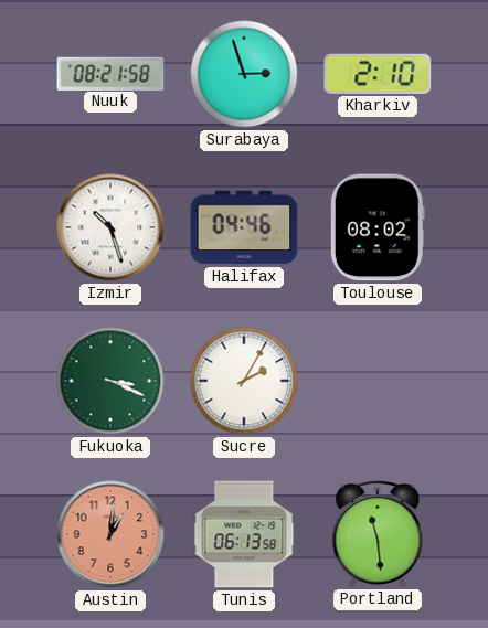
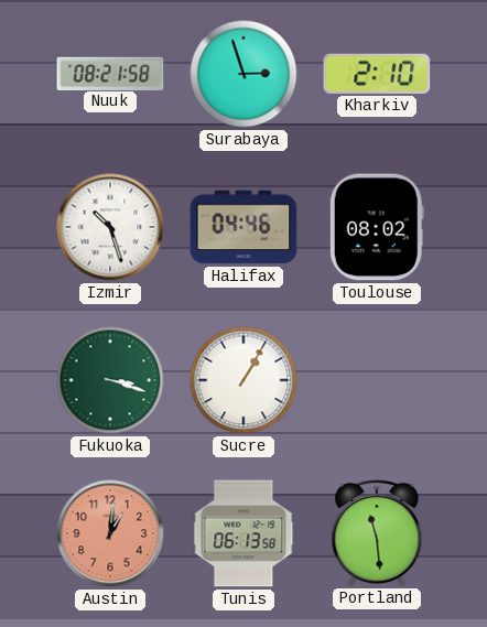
Fukuoka: 3:19 -> 3:18 (110, 380)
Sucre: 2:05 -> 1:05 (244, 380)
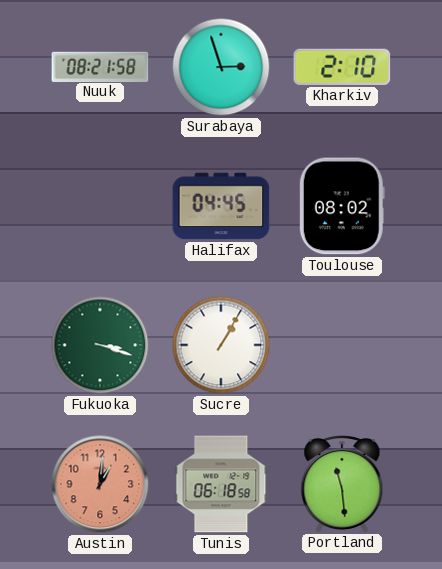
Izmir: 10:27 -> none (110, 227)
Halifax: 04:46 -> 04:45 (221, 206)
Tunis: 06:13 -> 06:18 (221, 484)
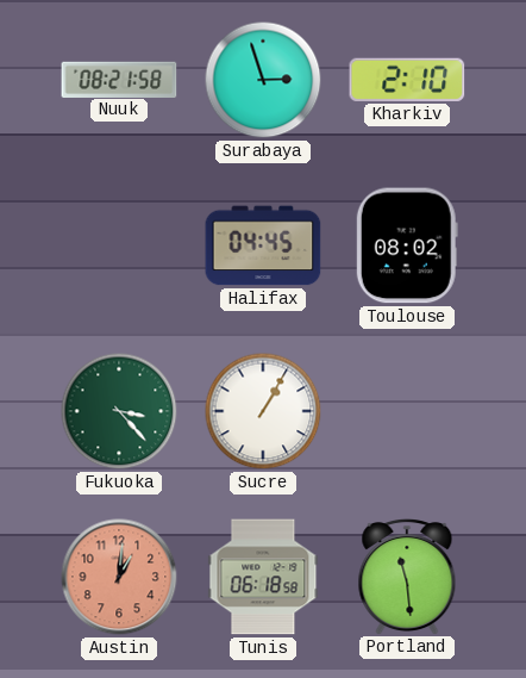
Fukuoka: 3:18 -> 3:23 (119, 411)
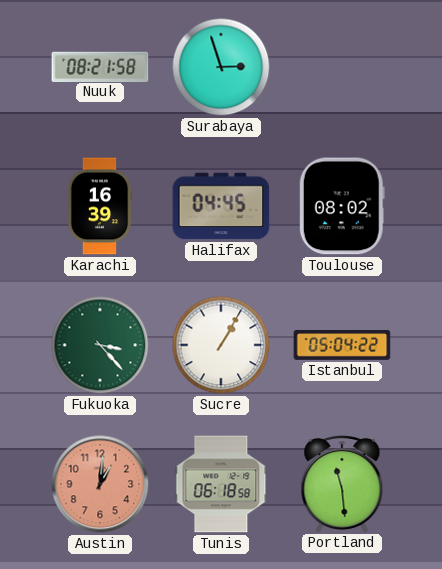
Kharkiv: 2:10 -> none (407, 80)
Karachi: none -> 16:39 (100, 206)
Istanbul: none -> 05:04 (342, 346)
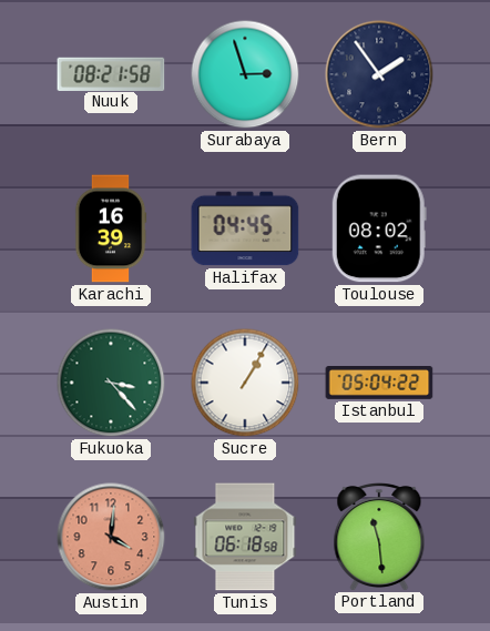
Bern: none -> 1:54 (379, 74)
Austin: 1:01 -> 4:01 (111, 537)
